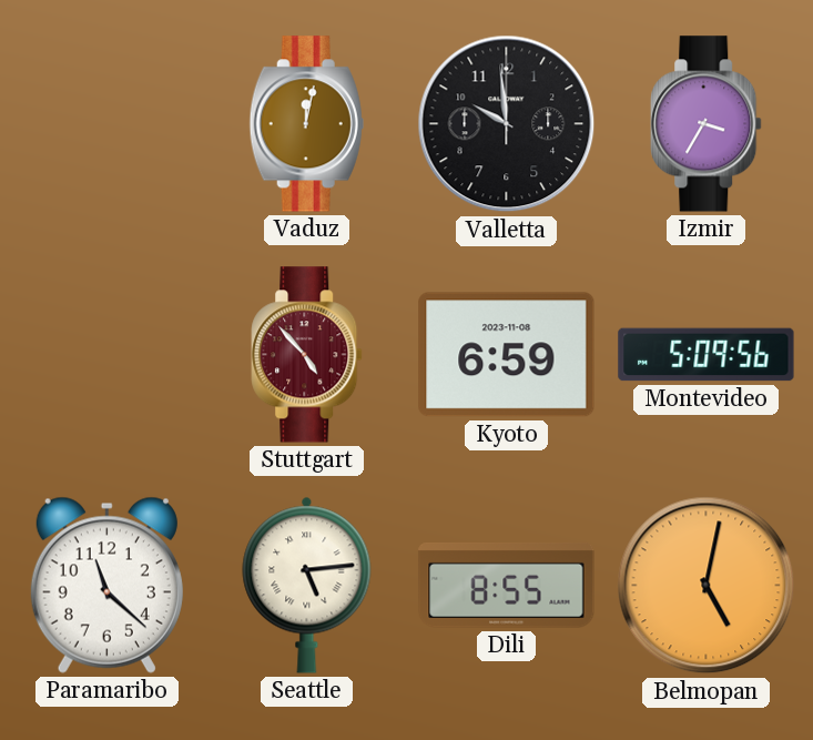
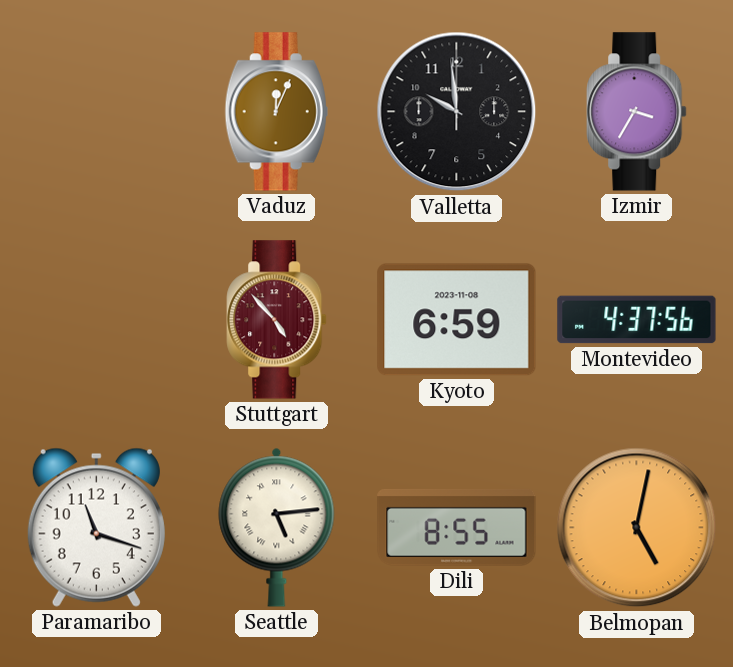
Vaduz: 12:02 -> 12:04 (276, 112)
Montevideo: 5:09 -> 4:37 (637, 320)
Paramaribo: 11:22 -> 11:18 (96, 527)
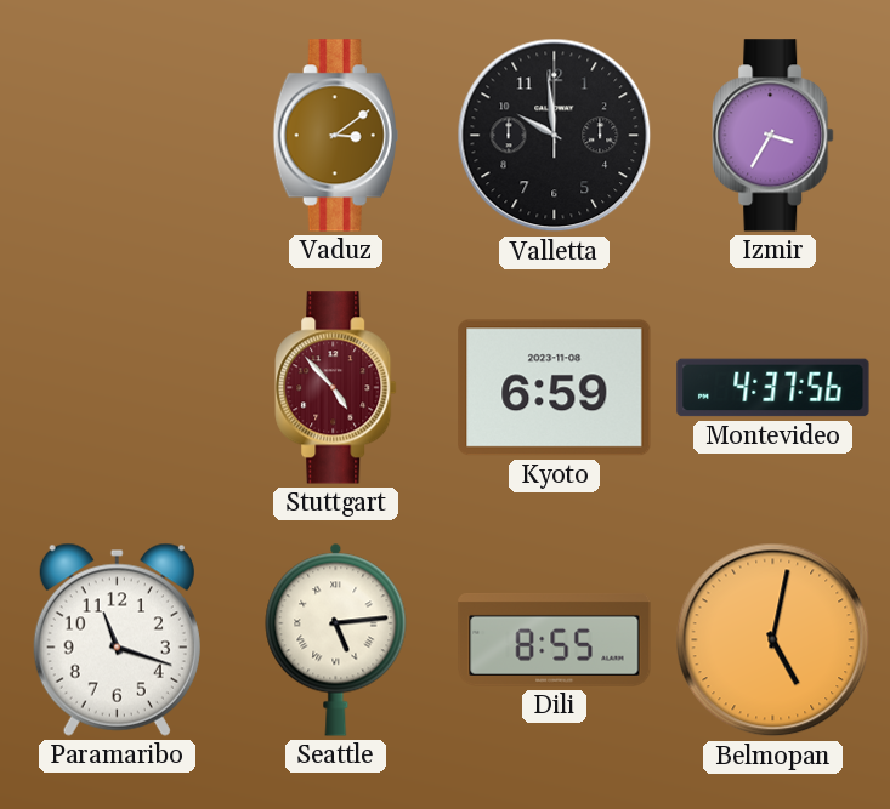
Vaduz: 12:04 -> 3:09 (335, 136)
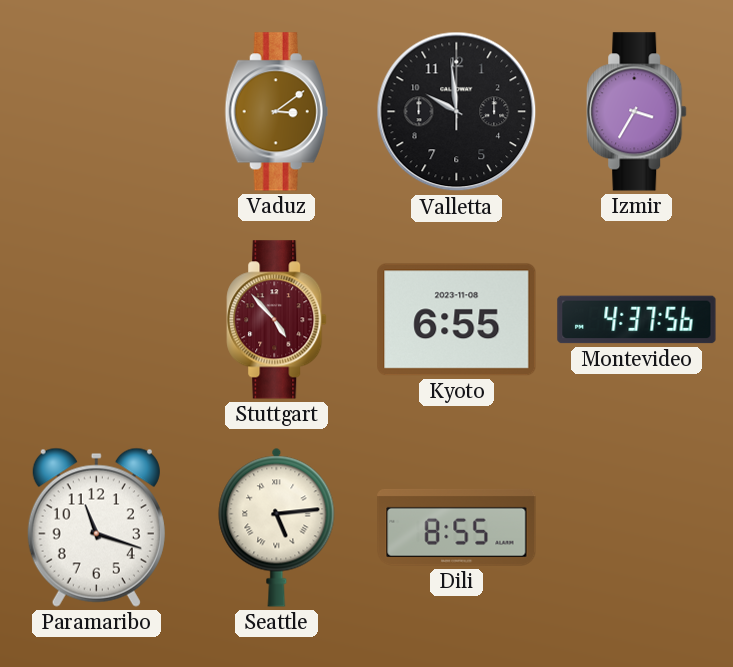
Kyoto: 6:59 -> 6:55 (457, 320)
Belmopan: 5:02 -> none (773, 640)
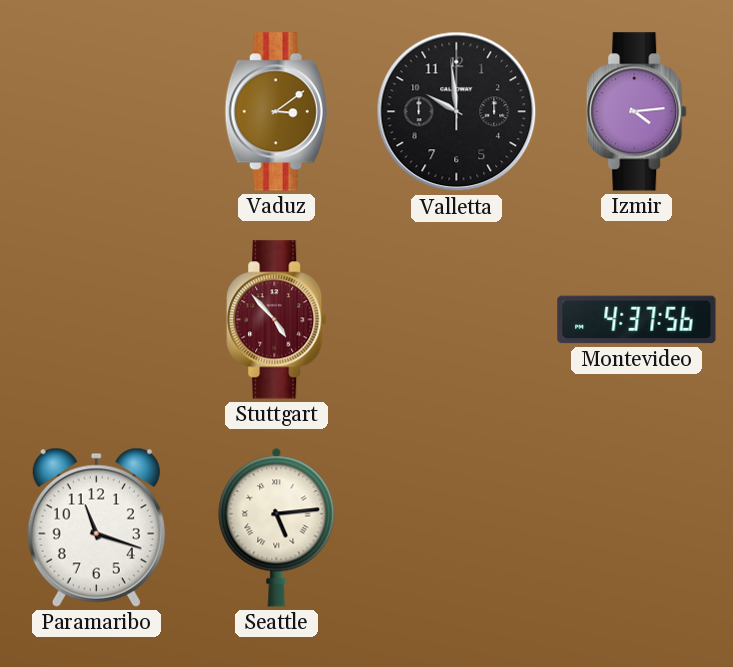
Izmir: 3:35 -> 4:14 (637, 112)
Kyoto: 6:55 -> none (457, 320)
Dili: 8:55 -> none (457, 527)
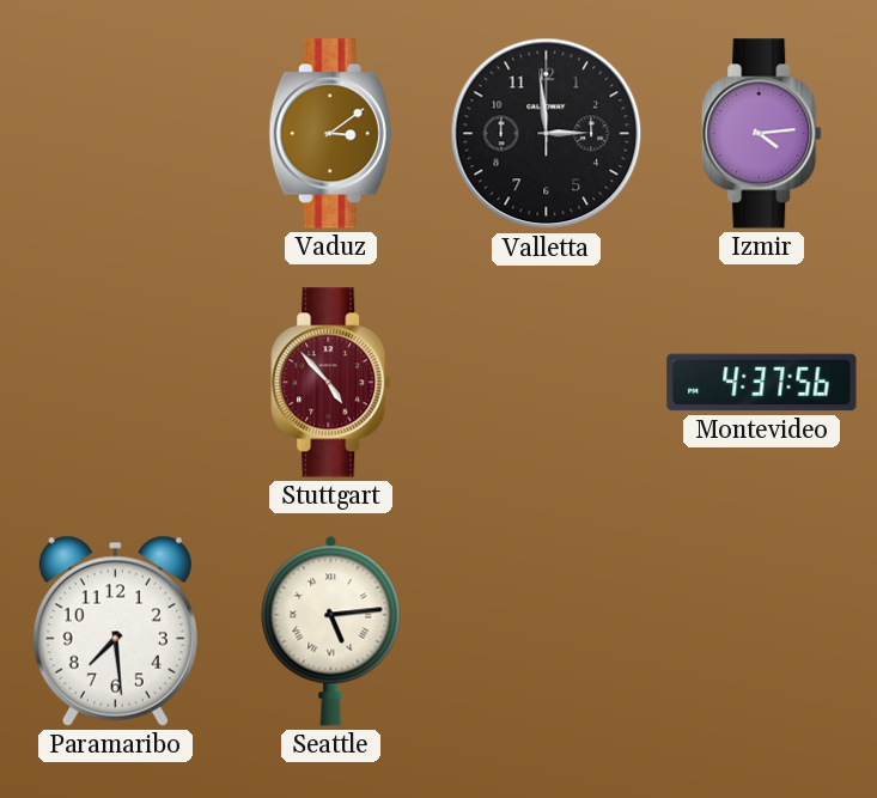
Valletta: 9:59 -> 2:59 (547, 134)
Paramaribo: 11:18 -> 7:29 (115, 631)
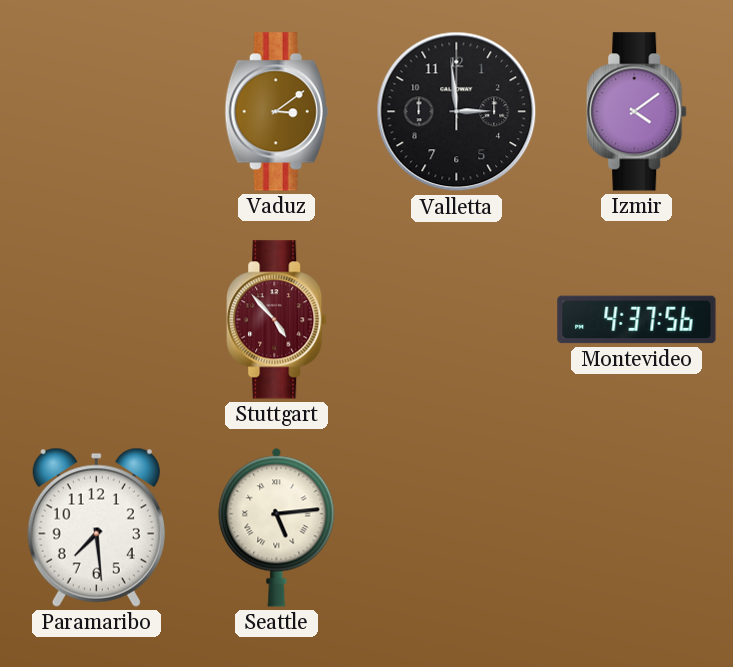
Izmir: 4:14 -> 4:09 (637, 112)
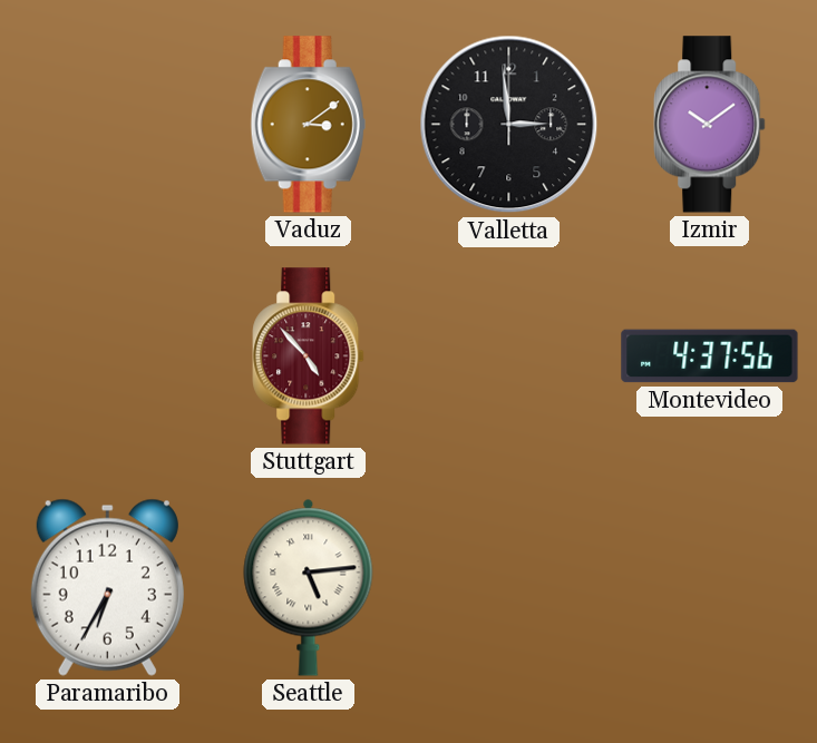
Izmir: 4:09 -> 10:09 (710, 125)
Paramaribo: 7:29 -> 6:35 (107, 587)
